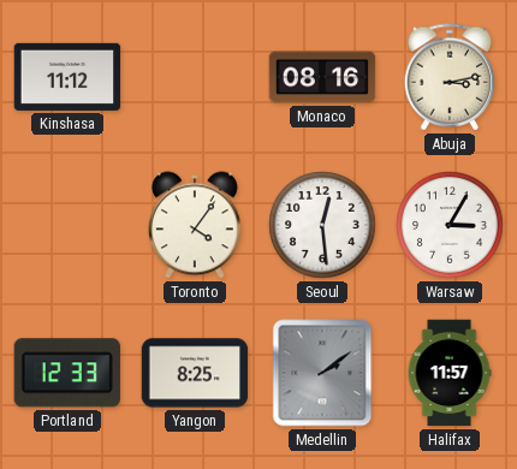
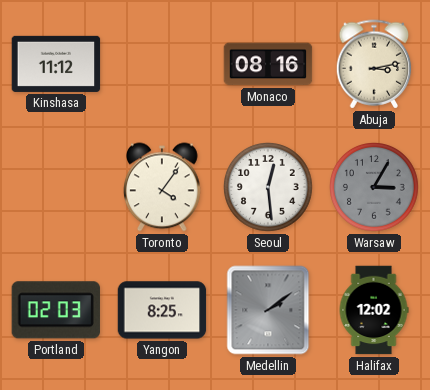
Warsaw dial: white -> grey (375, 188)
Portland: 12:33 -> 02:03 (56, 310)
Halifax: 11:57 -> 12:02 (374, 310)
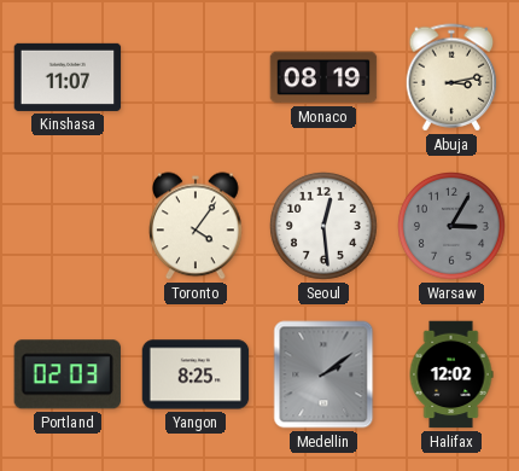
Kinshasa: 11:12 -> 11:07 (68, 77)
Monaco: 08:16 -> 08:19 (323, 77)
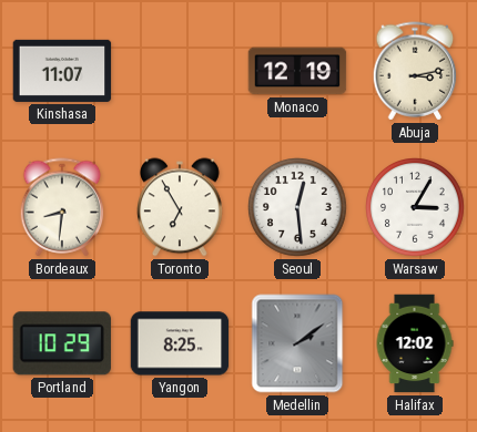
Monaco: 08:19 -> 12:19 (297, 71)
Bordeaux: none -> 8:31 (62, 207)
Toronto: 4:06 -> 6:55 (181, 207)
Warsaw dial: grey -> white (416, 208)
Portland: 02:03 -> 10:29 (62, 343)
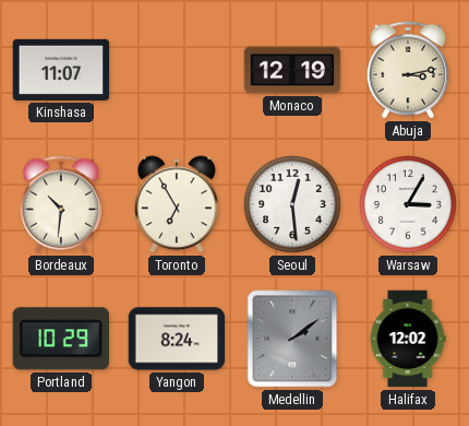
Bordeaux: 8:31 -> 10:31 (61, 204)
Yangon: 8:25 -> 8:24 (177, 339)
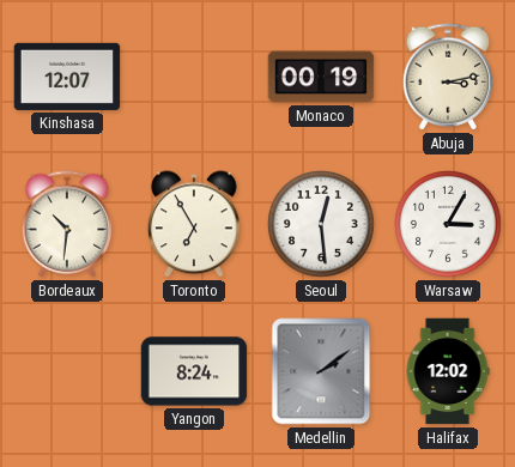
Kinshasa: 11:07 -> 12:07 (67, 77)
Monaco: 12:19 -> 00:19 (321, 77)
Portland: 10:29 -> none (61, 339)
